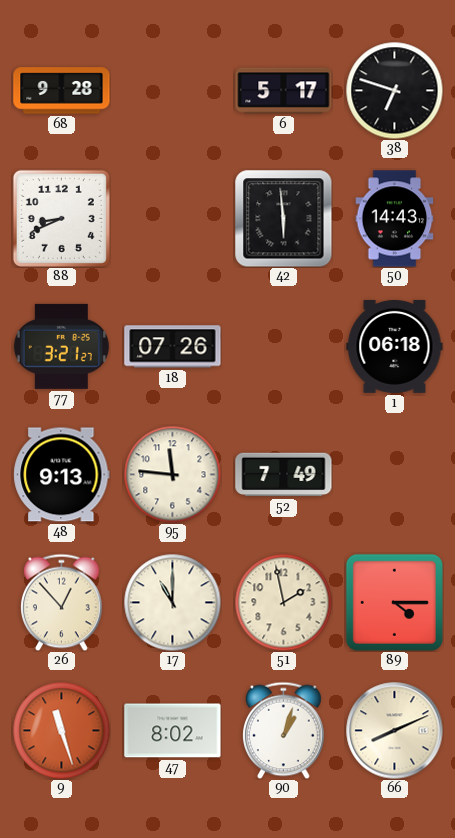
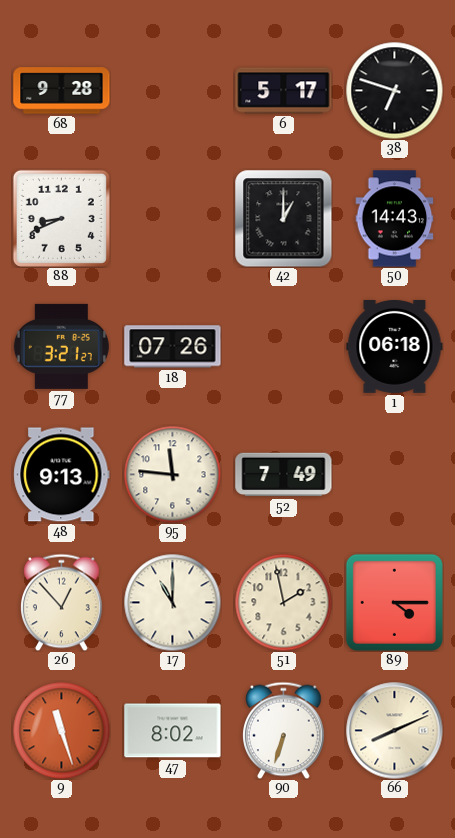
42: 5:59 -> 1:00 (284, 219)
90: 1:03 -> 6:33 (284, 730)
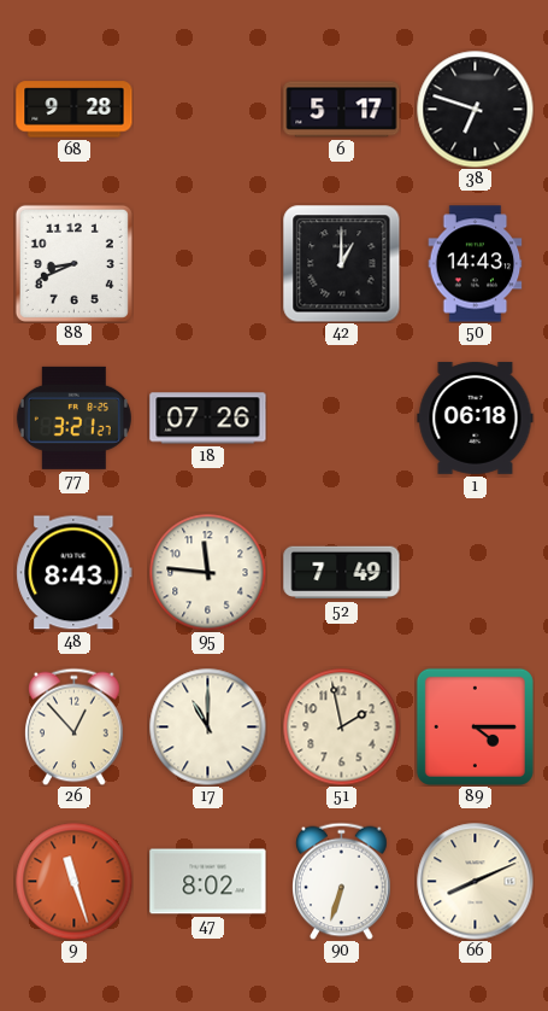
48: 9:13 -> 8:43 (75, 573)
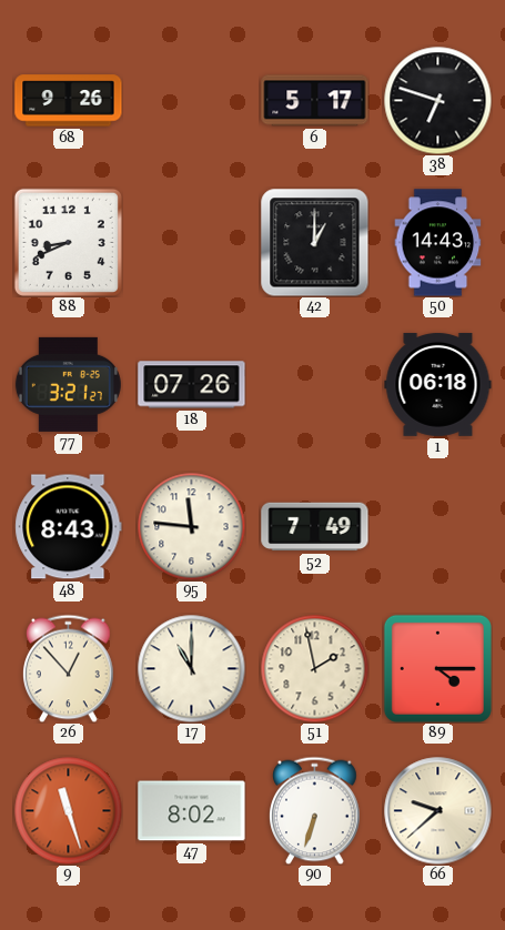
68: 9:28 -> 9:26 (69, 101)
66: 8:11 -> 9:38 (438, 811)
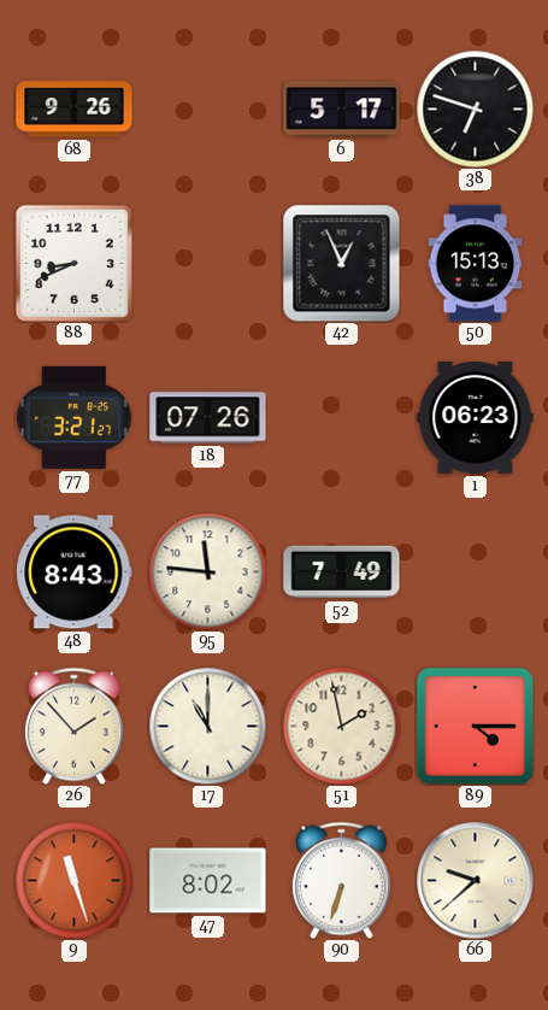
42: 1:00 -> 12:56 (342, 264)
50: 14:43 -> 15:13 (476, 264)
1: 06:18 -> 06:23 (476, 417)
26: 12:53 -> 1:53 (75, 726)
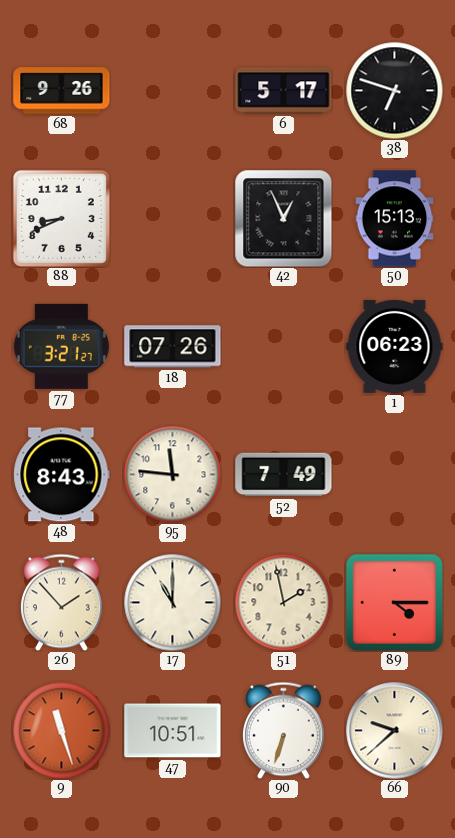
47: 8:02 -> 10:51 (173, 731)
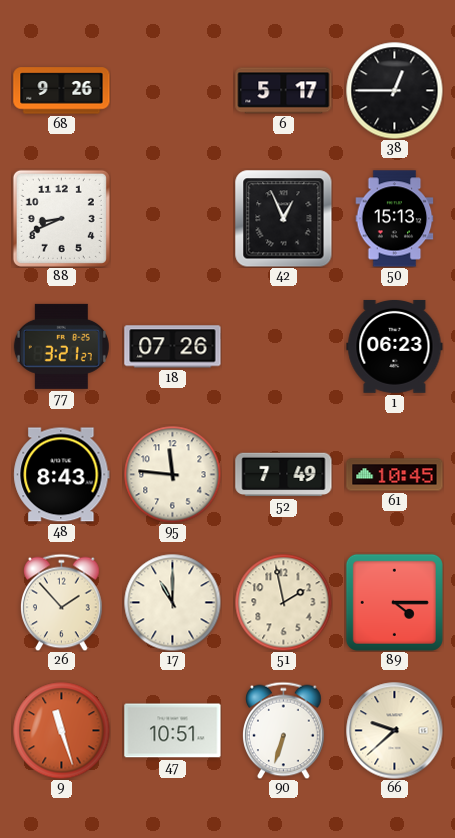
38: 6:48 -> 12:45 (394, 90)
61: none -> 10:45 (395, 475)
